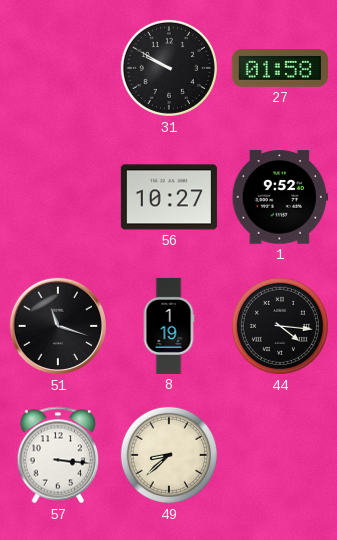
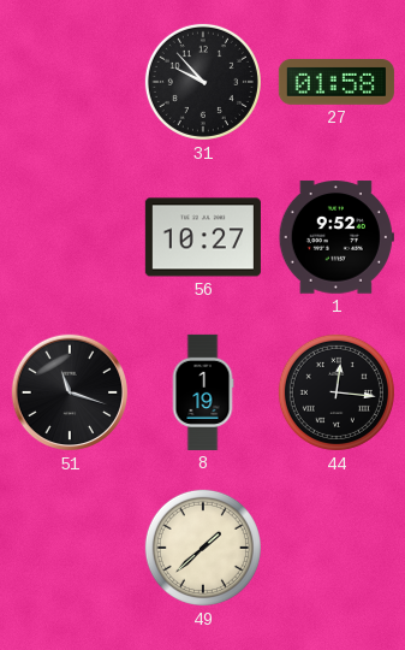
31: 9:50 -> 9:53 (203, 82)
44: 4:16 -> 12:16 (336, 392)
57: 3:16 -> none (58, 455)
49: 8:38 -> 1:38 (203, 548)
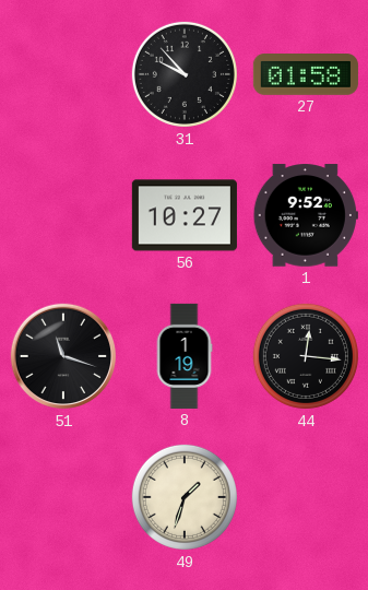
49: 1:38 -> 1:33 (185, 497)
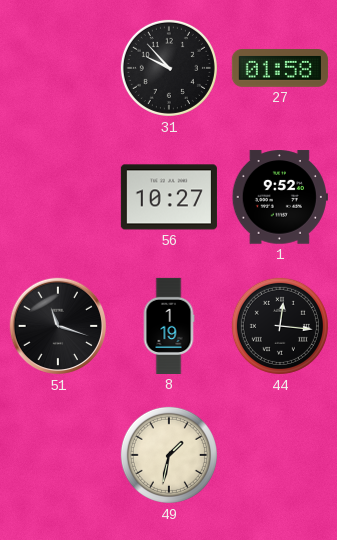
49: 1:33 -> 1:32 (169, 455)
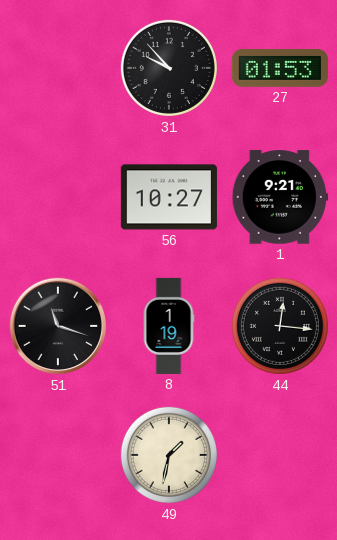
27: 01:58 -> 01:53 (280, 69)
1: 9:52 -> 9:21 (280, 197)
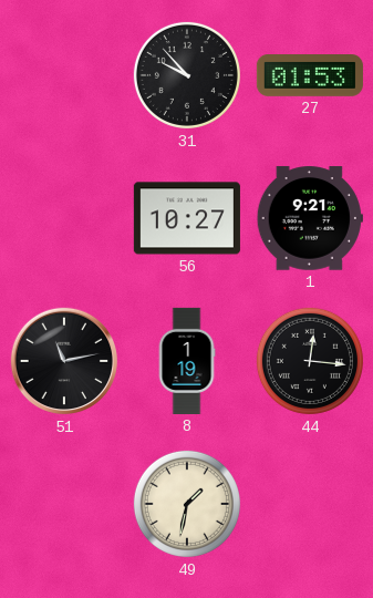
51: 11:18 -> 11:13 (64, 361)
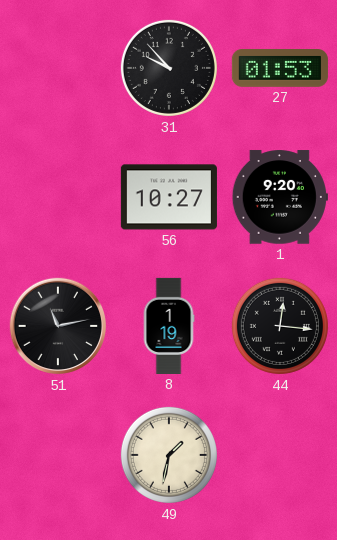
1: 9:21 -> 9:20 (280, 197)
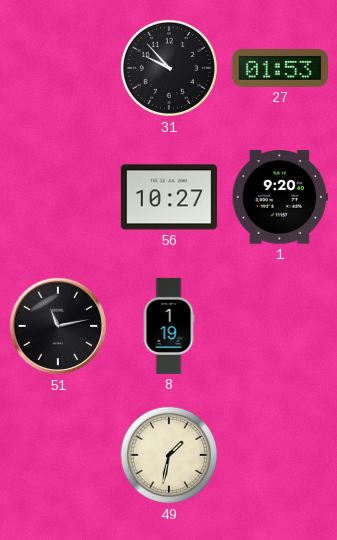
44: 12:16 -> none (280, 326)
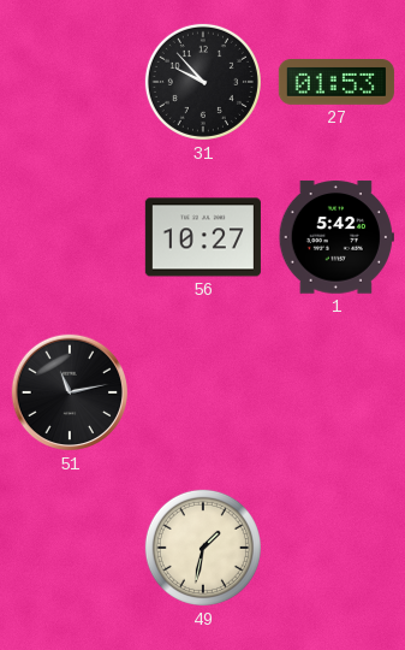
1: 9:20 -> 5:42 (336, 237)
8: 1:19 -> none (169, 326)
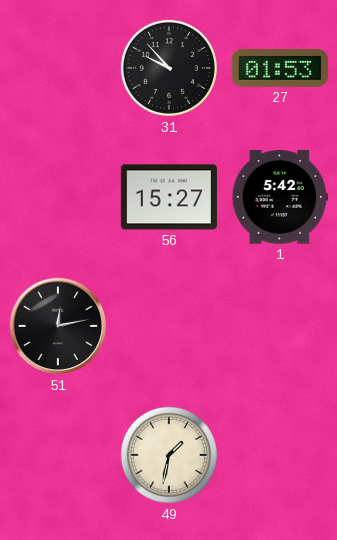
56: 10:27 -> 15:27 (169, 197)
51: 11:13 -> 12:13 (58, 326)
